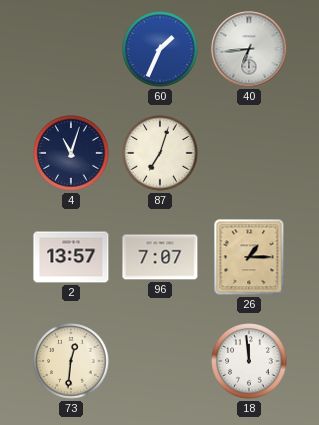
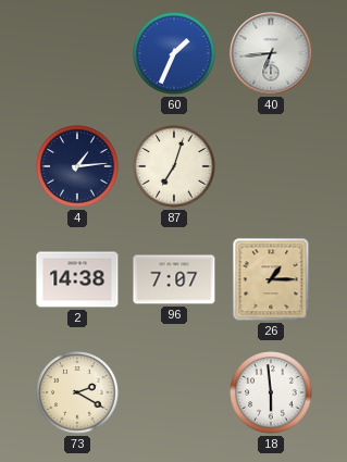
4: 11:03 -> 1:14 (77, 166)
2: 13:57 -> 14:38 (77, 279)
73: 12:31 -> 2:20 (77, 392)
18: 11:59 -> 5:59 (271, 392)
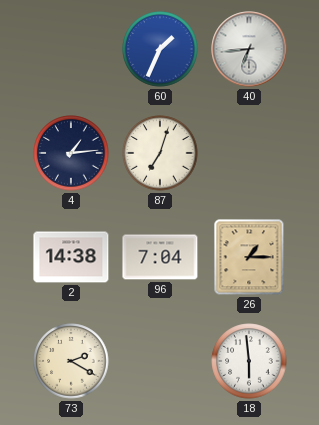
96: 7:07 -> 7:04 (160, 257)
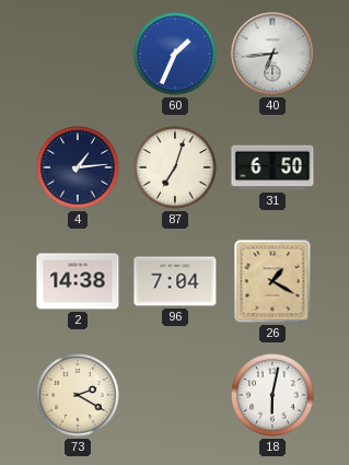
31: none -> 6:50 (272, 167)
26: 1:15 -> 1:20 (272, 281)
18: 5:59 -> 6:02 (272, 395)
